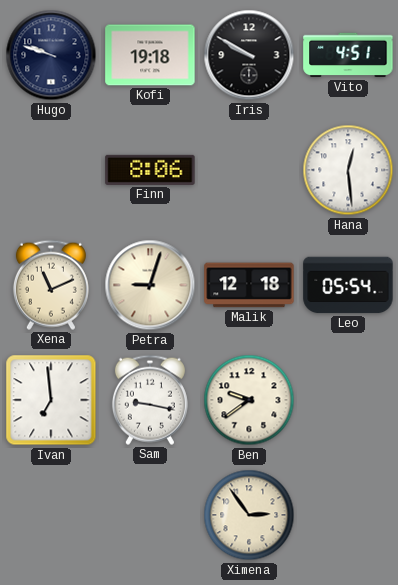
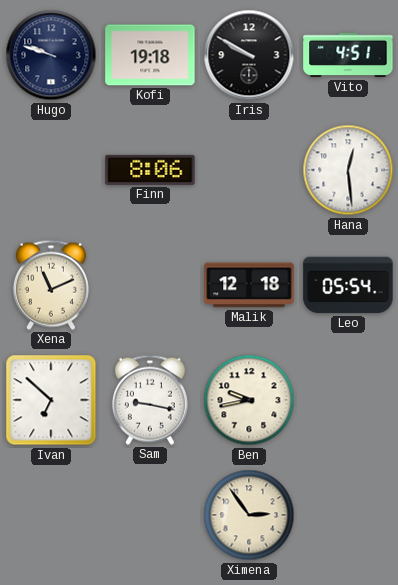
Petra: 9:03 -> none (150, 285)
Ivan: 6:59 -> 6:52 (51, 400)
Ben: 9:39 -> 9:43 (249, 400)
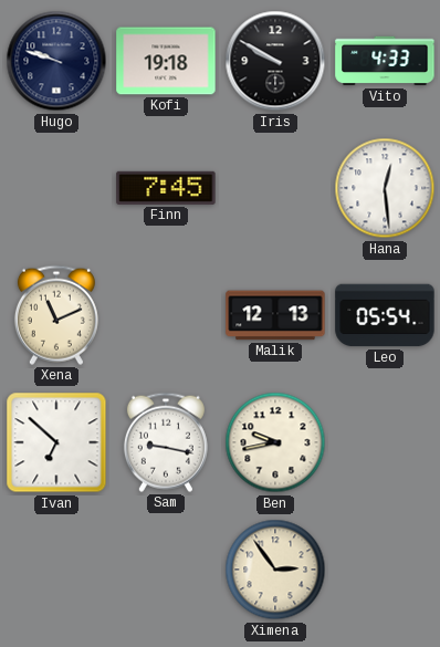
Vito: 4:51 -> 4:33 (385, 61)
Finn: 8:06 -> 7:45 (166, 188)
Malik: 12:18 -> 12:13 (275, 315)
